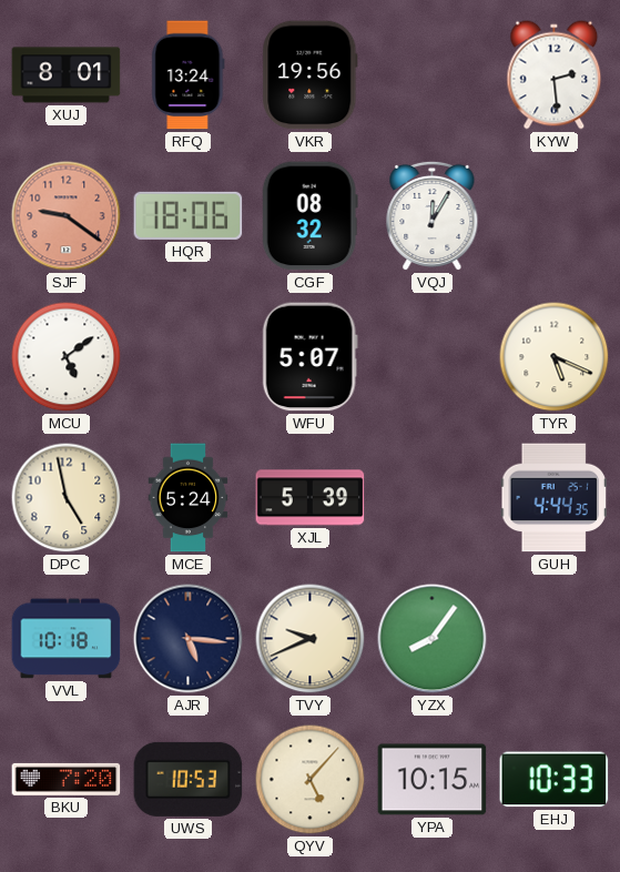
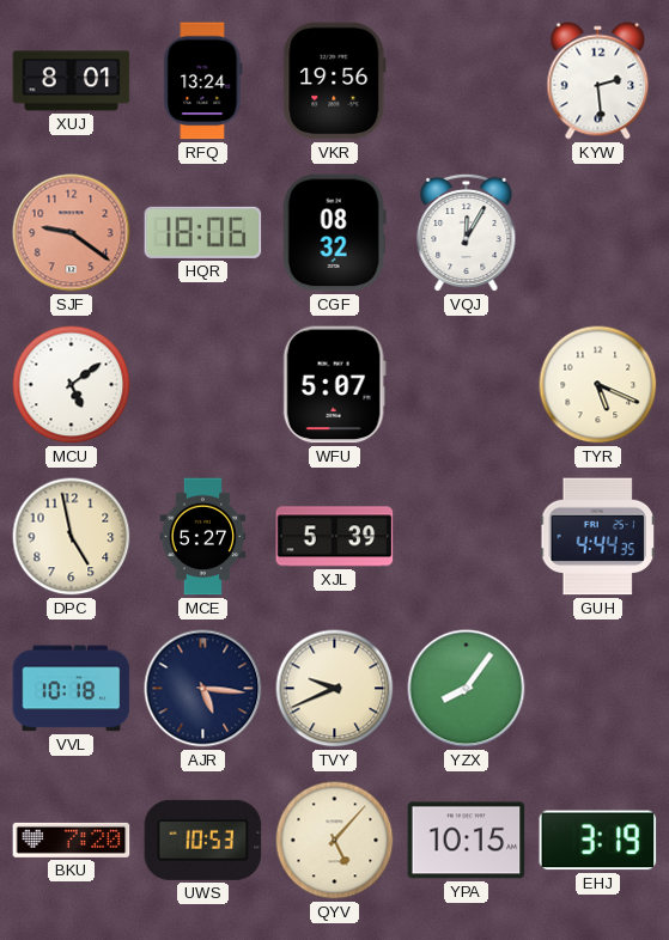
MCE: 5:24 -> 5:27 (203, 537)
EHJ: 10:33 -> 3:19 (598, 841)
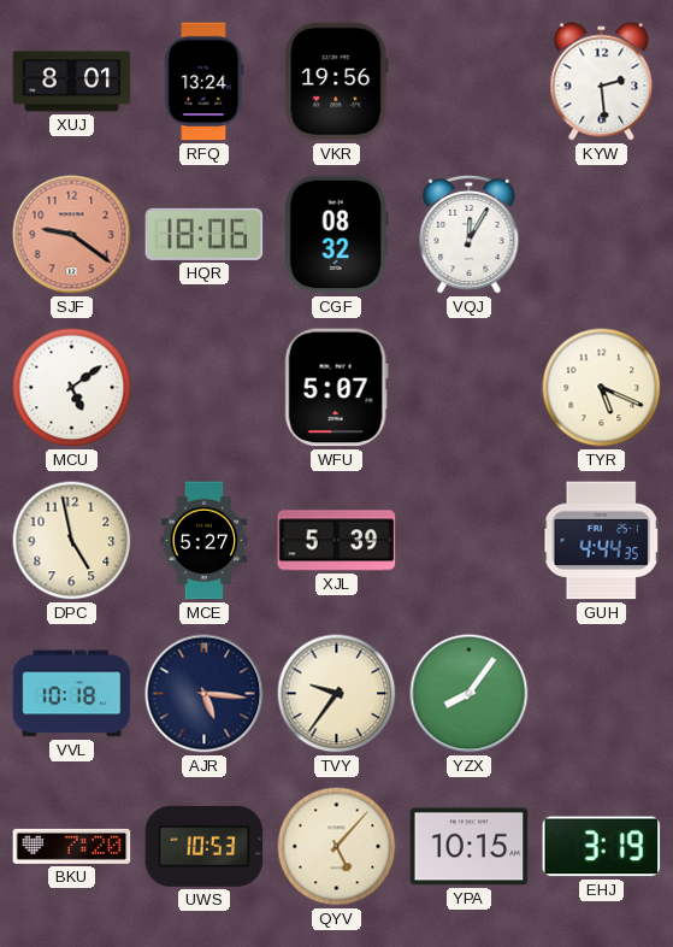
TVY: 9:41 -> 9:36 (337, 694)
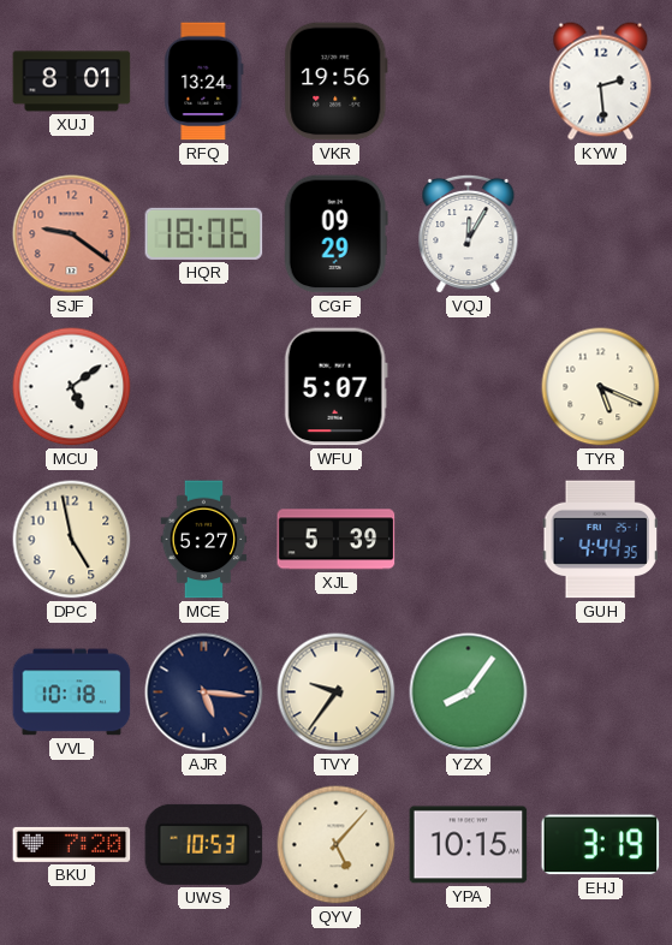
CGF: 08:32 -> 09:29 (335, 234)
